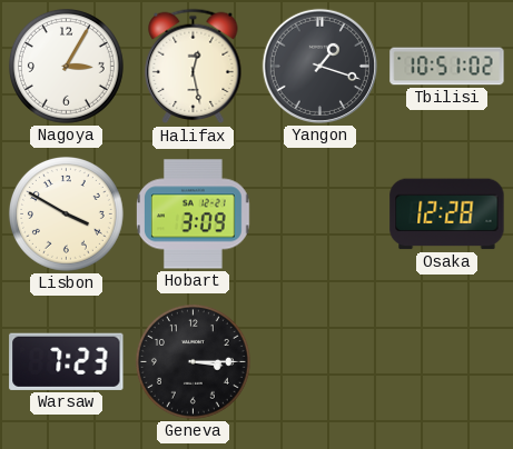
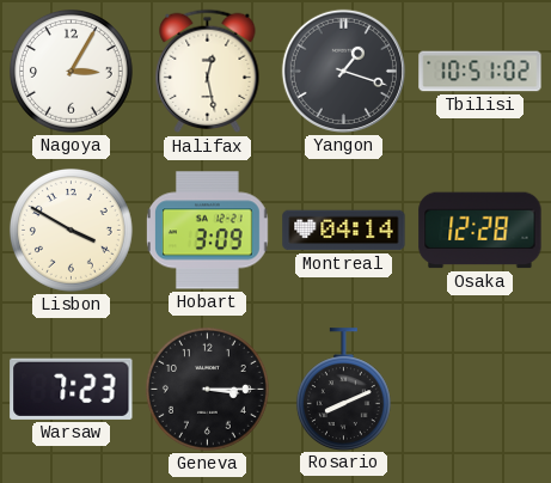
Montreal: none -> 04:14 (344, 231)
Rosario: none -> 8:11 (343, 389)
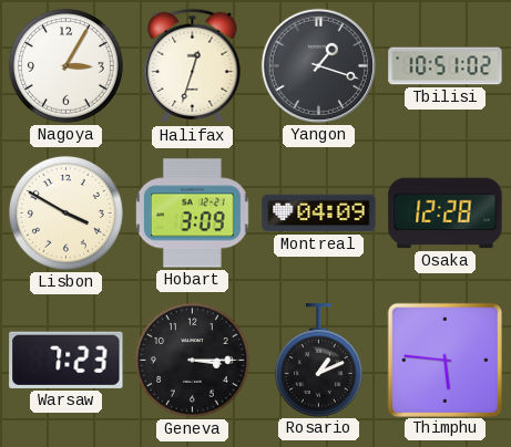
Halifax: 12:28 -> 12:33 (193, 66)
Montreal: 04:14 -> 04:09 (319, 214)
Rosario: 8:11 -> 1:11 (318, 360)
Thimphu: none -> 5:46 (444, 360)
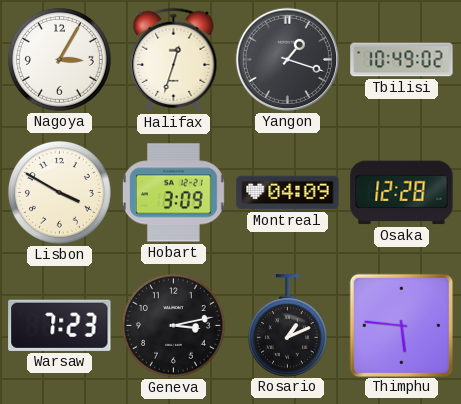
Tbilisi: 10:51 -> 10:49 (402, 60)
Geneva: 3:15 -> 3:13 (173, 325)
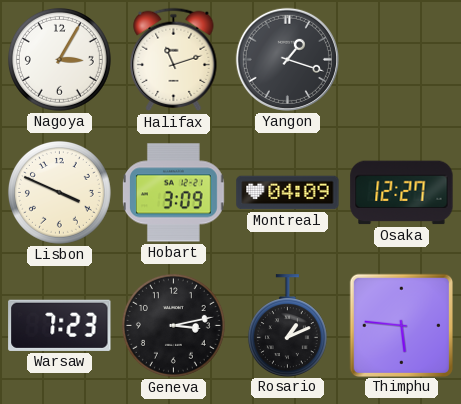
Halifax: 12:33 -> 11:12 (174, 60)
Tbilisi: 10:49 -> none (402, 60)
Lisbon: 3:50 -> 3:49 (59, 192)
Osaka: 12:28 -> 12:27 (402, 193)
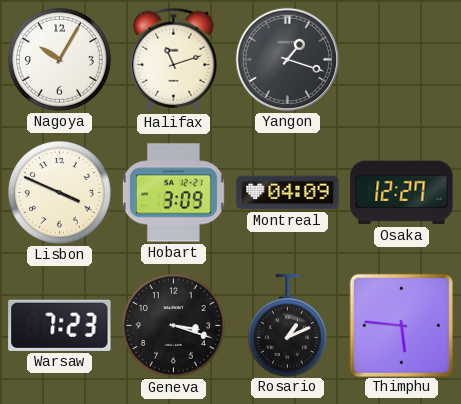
Nagoya: 3:05 -> 10:05 (59, 59)
Geneva: 3:13 -> 3:18 (173, 325)
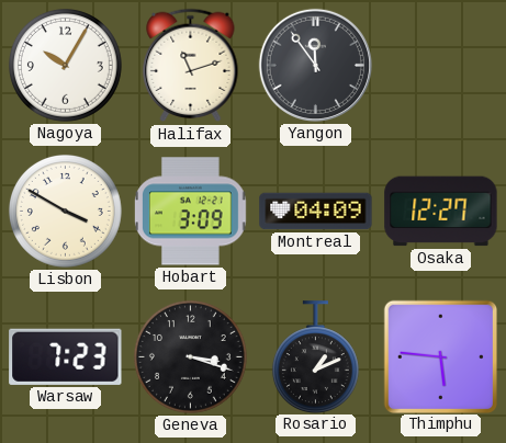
Yangon: 1:18 -> 11:54 (315, 65)
Lisbon: 3:49 -> 3:50 (65, 211)
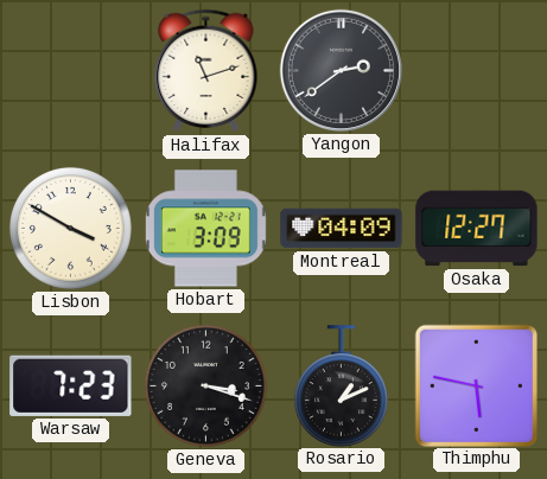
Nagoya: 10:05 -> none (65, 65)
Yangon: 11:54 -> 2:39 (341, 70)
Thimphu: 5:46 -> 5:47 (476, 385)
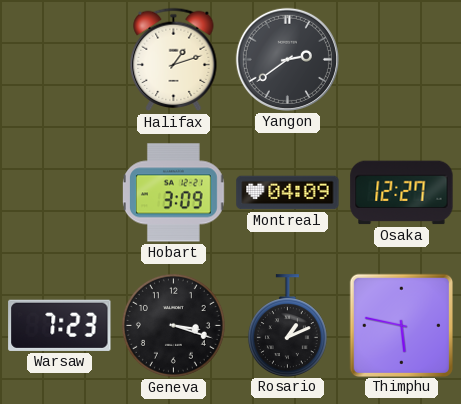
Halifax: 11:12 -> 1:12 (174, 60)
Lisbon: 3:50 -> none (70, 228)
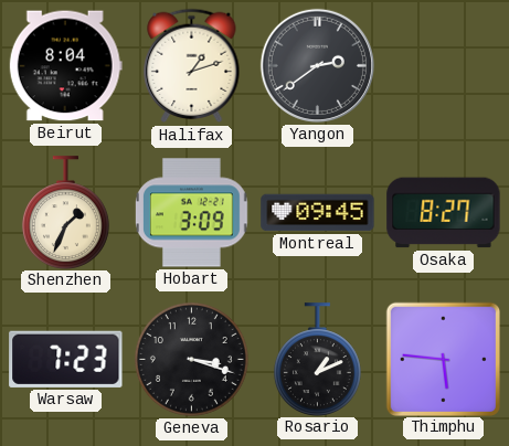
Beirut: none -> 8:04 (65, 66)
Shenzhen: none -> 1:34 (65, 212)
Montreal: 04:09 -> 09:45 (318, 213)
Osaka: 12:27 -> 8:27 (444, 213)
Thimphu: 5:47 -> 5:46 (443, 359)
